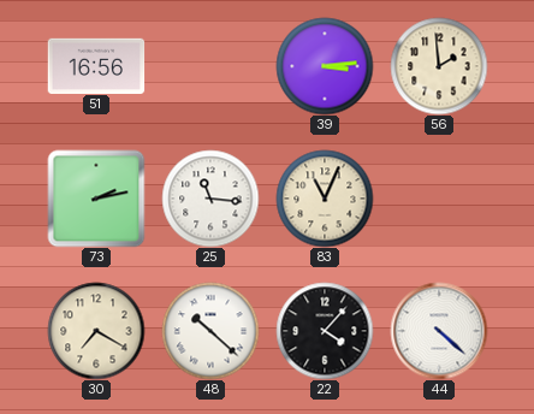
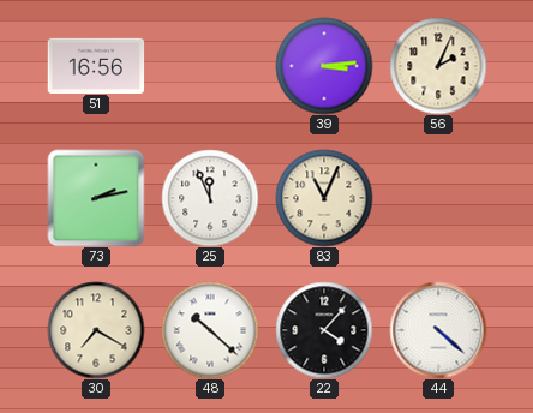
56: 1:59 -> 2:04 (438, 66)
25: 11:16 -> 11:56 (210, 198)
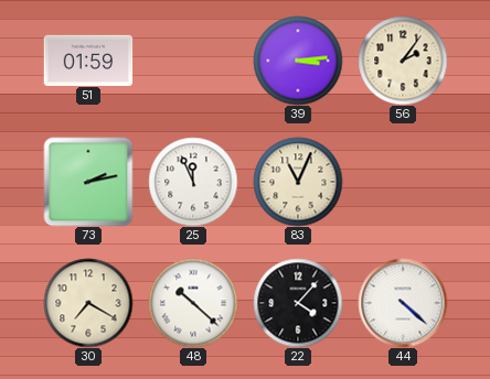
51: 16:56 -> 01:59 (88, 59)
56: 2:04 -> 2:06 (403, 61)
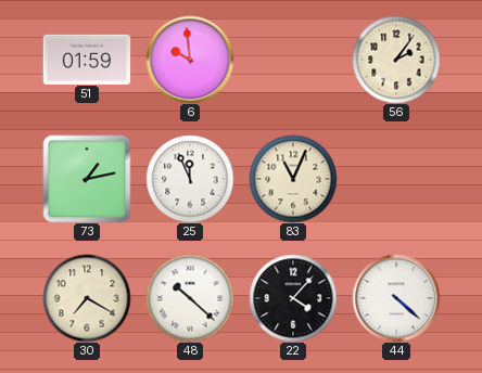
6: none -> 9:59 (190, 60)
39: 3:14 -> none (298, 61)
73: 2:13 -> 1:13 (87, 179)
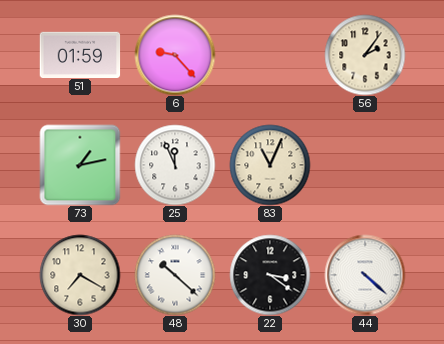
6: 9:59 -> 9:23 (175, 55)
22: 4:07 -> 3:21 (270, 275)
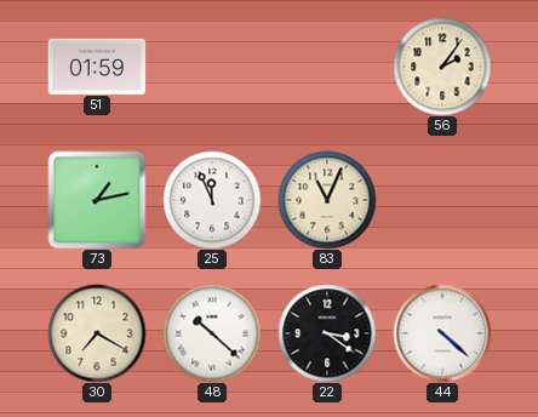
6: 9:23 -> none (175, 55)
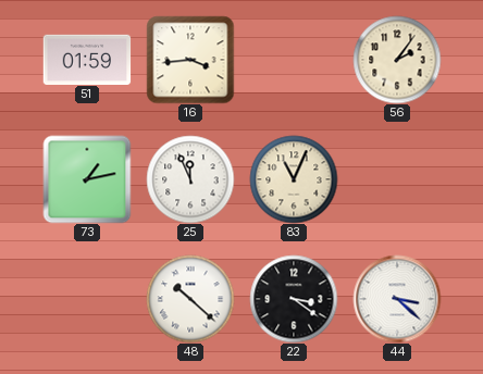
16: none -> 3:44 (190, 60)
30: 7:20 -> none (97, 333)
44: 4:22 -> 3:22 (397, 299)
